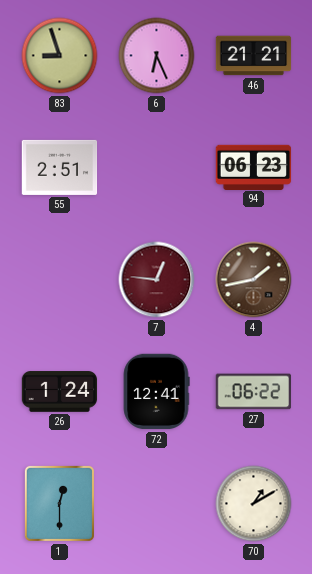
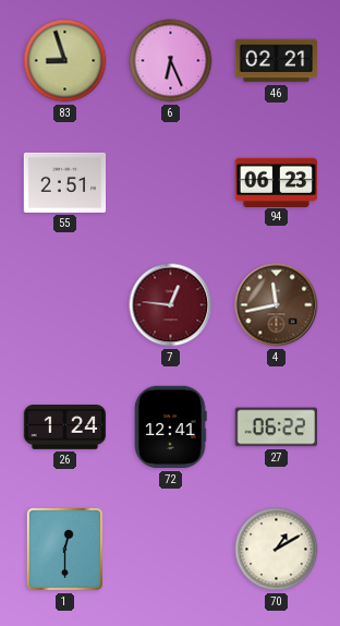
46: 21:21 -> 02:21 (277, 61)
4: 1:43 -> 11:43 (277, 305)
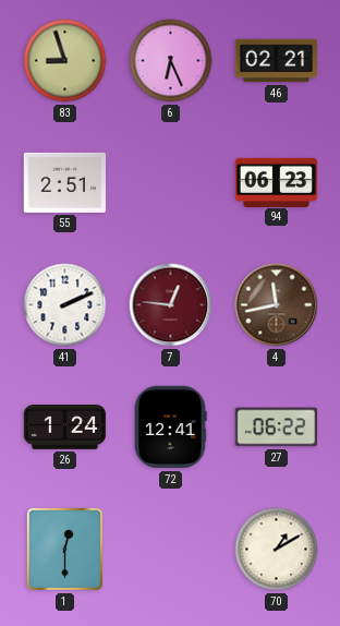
41: none -> 2:11 (65, 305)
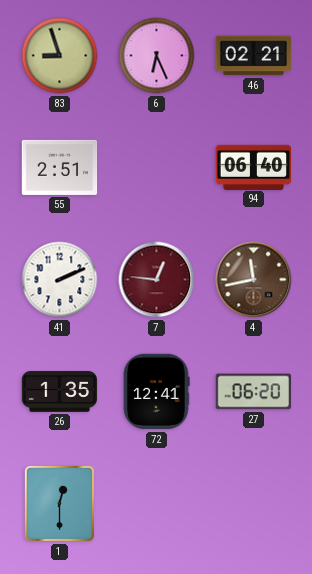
94: 06:23 -> 06:40 (254, 167)
26: 1:24 -> 1:35 (60, 392)
27: 06:22 -> 06:20 (253, 392)
70: 1:10 -> none (277, 550)
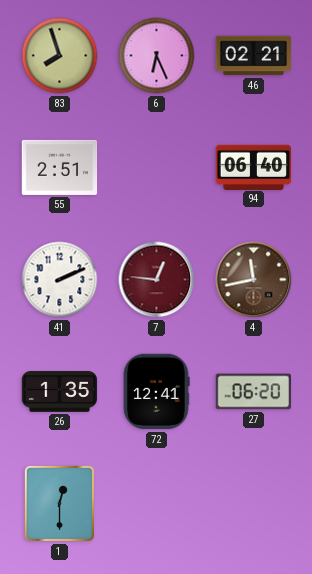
83: 8:57 -> 7:57 (60, 56)
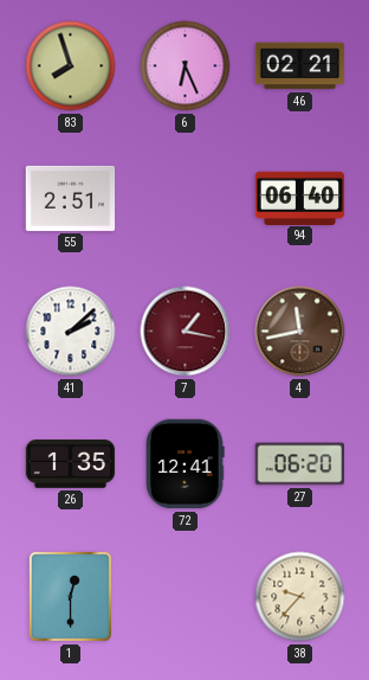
41: 2:11 -> 2:08 (71, 332)
7: 12:46 -> 1:17 (186, 332)
38: none -> 9:37 (300, 597)
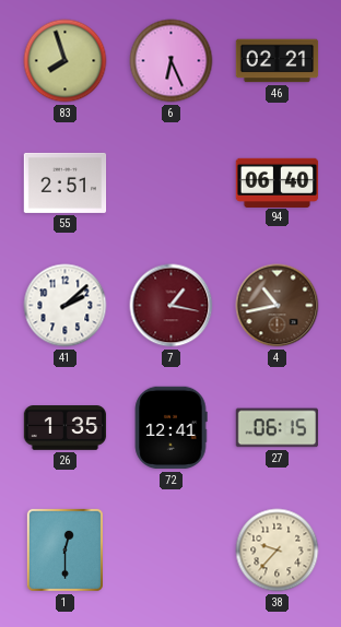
4: 11:43 -> 10:43 (278, 306)
27: 06:20 -> 06:15 (277, 428)
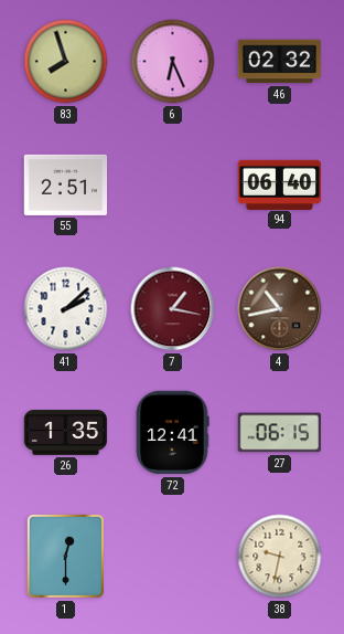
46: 02:21 -> 02:32 (280, 62)
38: 9:37 -> 9:32 (280, 557)
